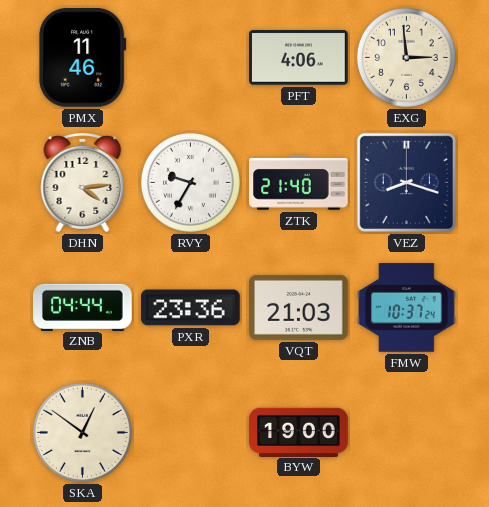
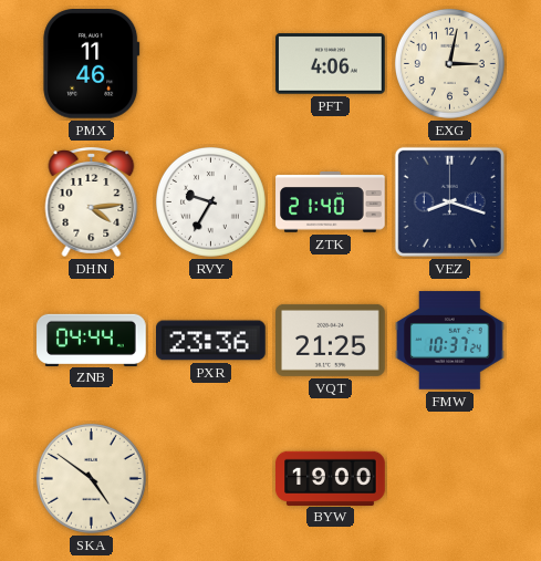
EXG: 2:59 -> 3:02 (449, 63)
VQT: 21:03 -> 21:25 (331, 340)
SKA: 12:51 -> 4:51 (91, 478)
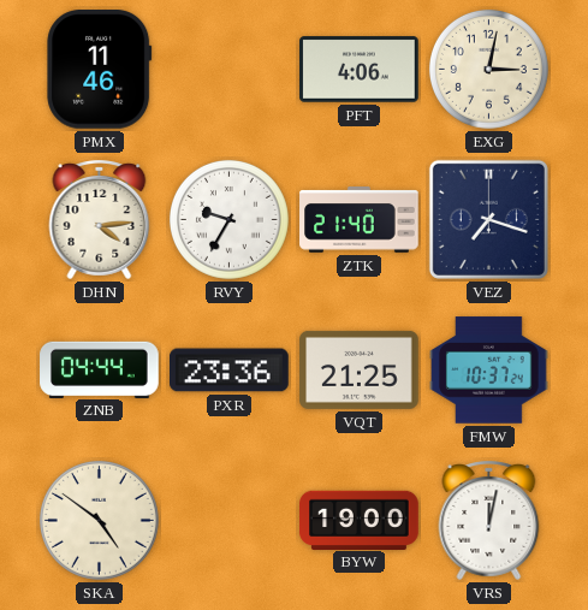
VEZ: 8:18 -> 7:18 (488, 219)
VRS: none -> 12:02 (489, 520)
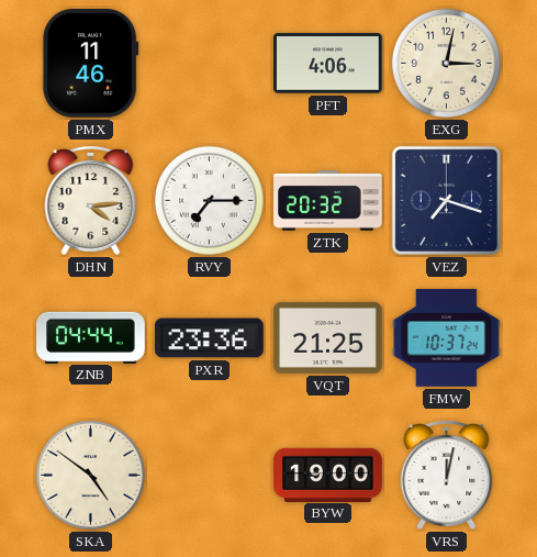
RVY: 9:35 -> 7:15 (209, 200)
ZTK: 21:40 -> 20:32 (328, 201)
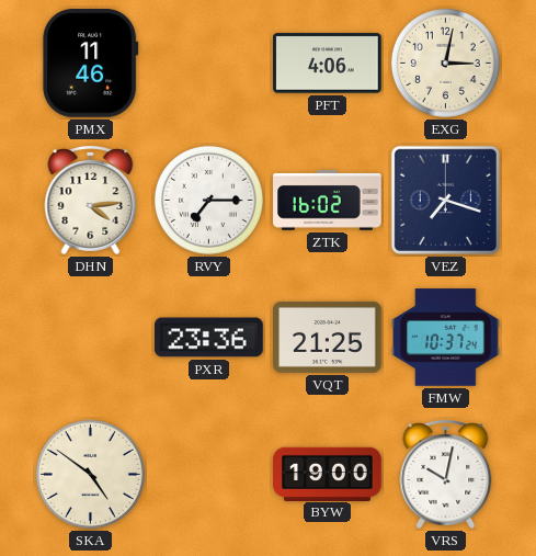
ZTK: 20:32 -> 16:02 (328, 201)
ZNB: 04:44 -> none (91, 337)
VRS: 12:02 -> 10:02 (446, 474)
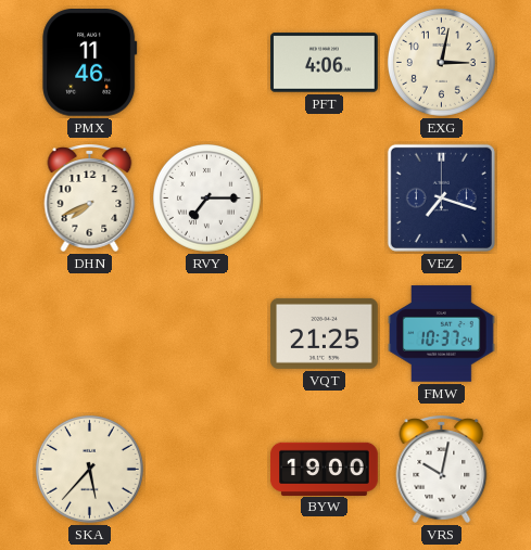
DHN: 4:14 -> 7:41 (90, 197)
ZTK: 16:02 -> none (328, 201)
PXR: 23:36 -> none (209, 338)
SKA: 4:51 -> 5:37 (89, 469)
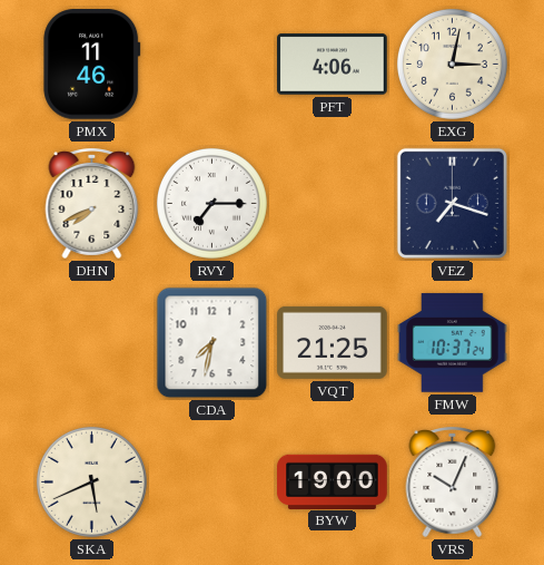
CDA: none -> 7:32 (212, 343)
SKA: 5:37 -> 5:41 (91, 481)
VRS: 10:02 -> 10:04 (453, 481)
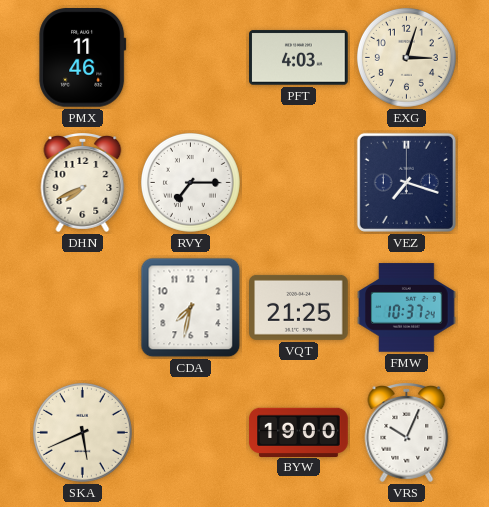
PFT: 4:06 -> 4:03 (299, 58)
EXG: 3:02 -> 3:03 (406, 57)
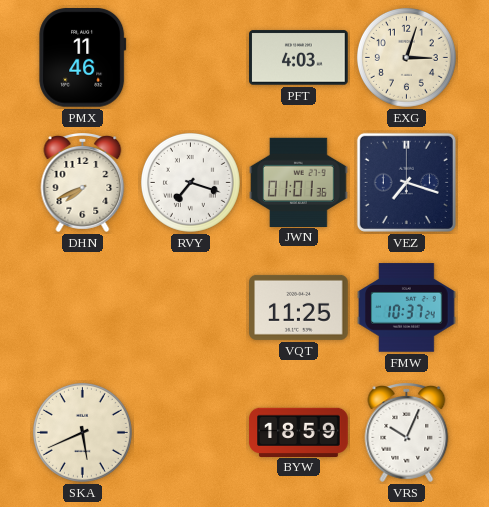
RVY: 7:15 -> 7:18 (190, 182)
JWN: none -> 01:01 (299, 182)
CDA: 7:32 -> none (191, 308)
VQT: 21:25 -> 11:25 (299, 307)
BYW: 19:00 -> 18:59 (299, 432)
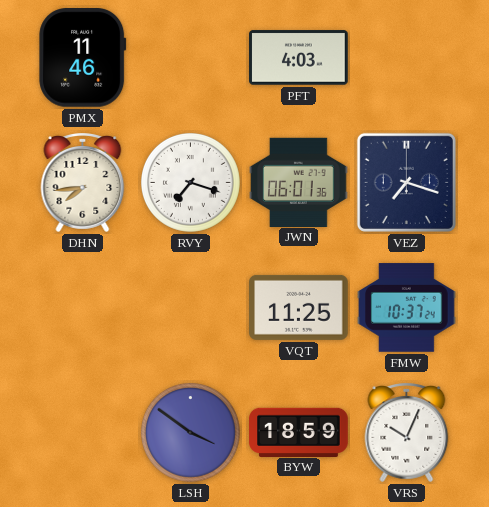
EXG: 3:03 -> none (406, 57)
DHN: 7:41 -> 7:44 (83, 182)
JWN: 01:01 -> 06:01 (299, 182)
SKA: 5:41 -> none (82, 432)
LSH: none -> 3:51 (190, 432)
